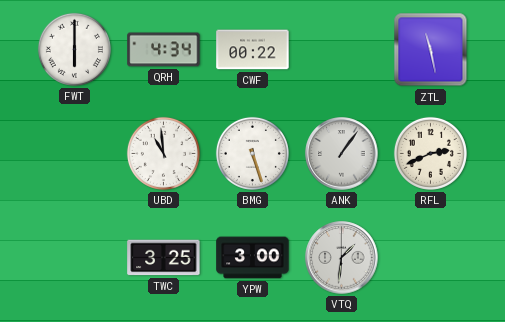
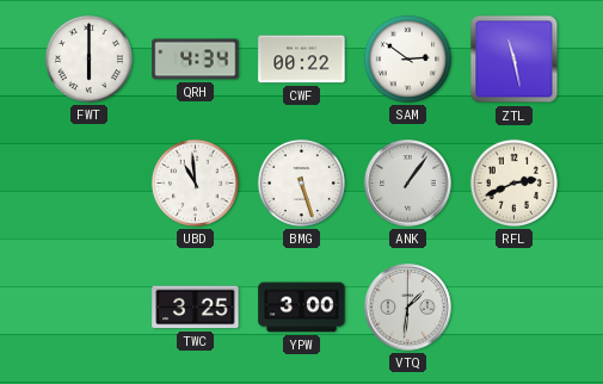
SAM: none -> 2:51 (407, 58)
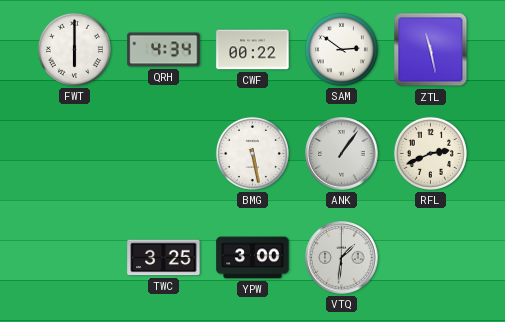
UBD: 10:59 -> none (195, 182)
BMG: 5:27 -> 5:28 (252, 153)
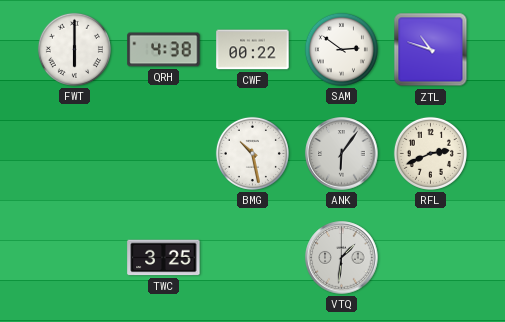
QRH: 4:34 -> 4:38 (164, 50)
ZTL: 11:28 -> 10:48 (431, 50)
BMG: 5:28 -> 10:28 (252, 153)
ANK: 1:06 -> 6:06 (342, 154)
YPW: 3:00 -> none (253, 258)
